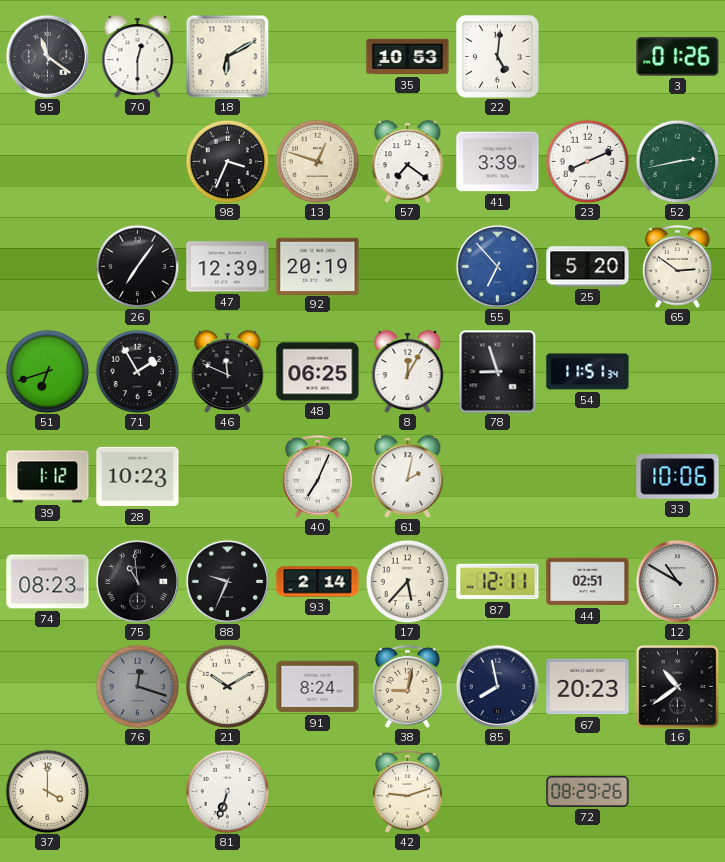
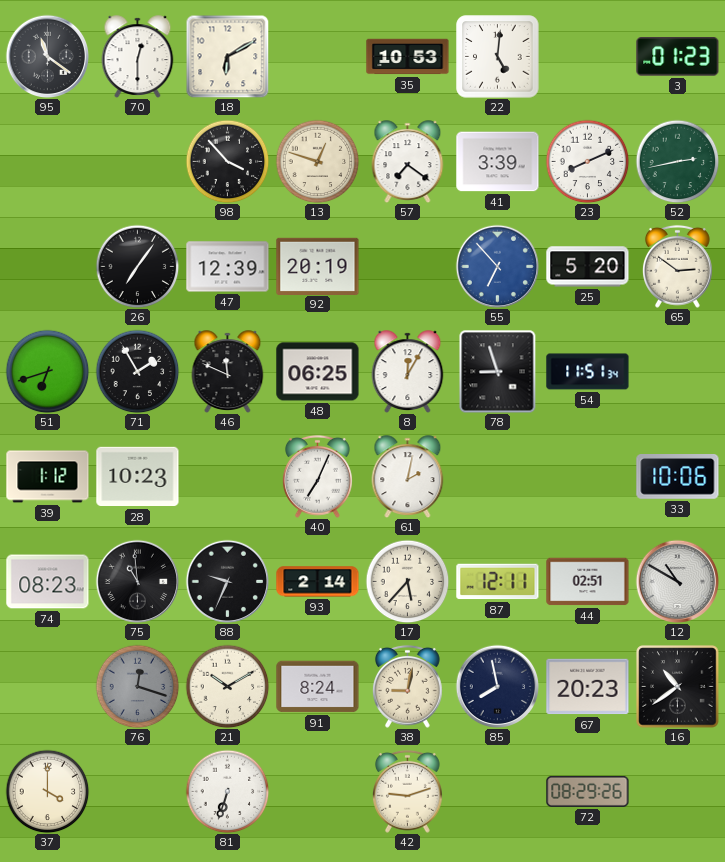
3: 01:26 -> 01:23 (678, 57)
98: 3:34 -> 3:53 (227, 161)
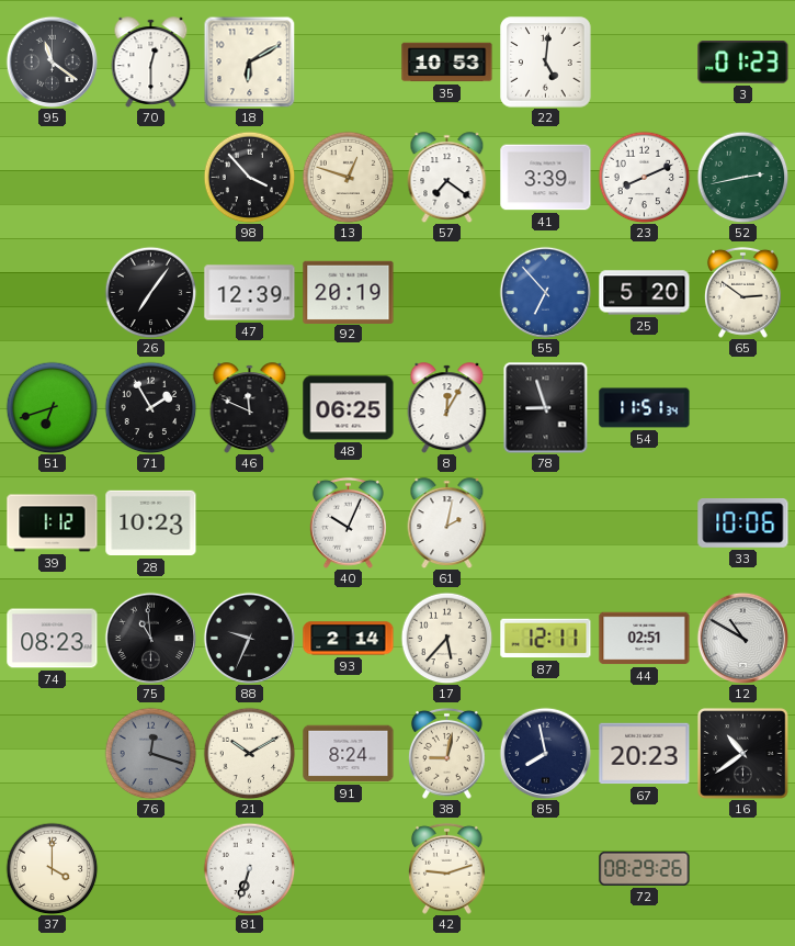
40: 7:04 -> 10:04 (349, 522)
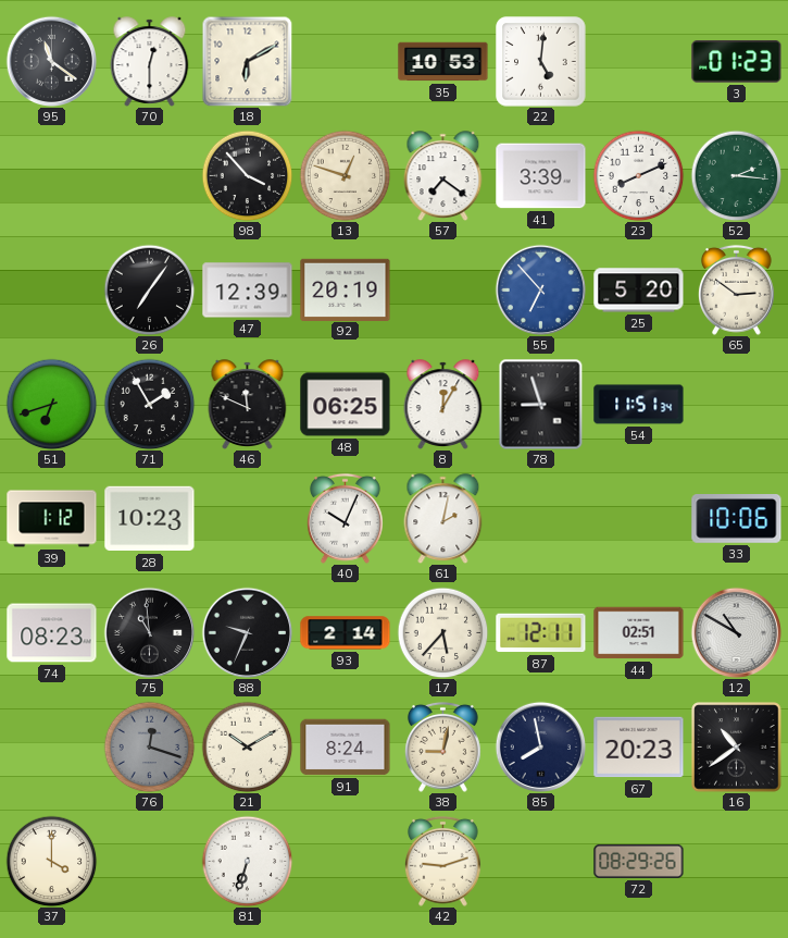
52: 2:43 -> 2:16 (736, 175)
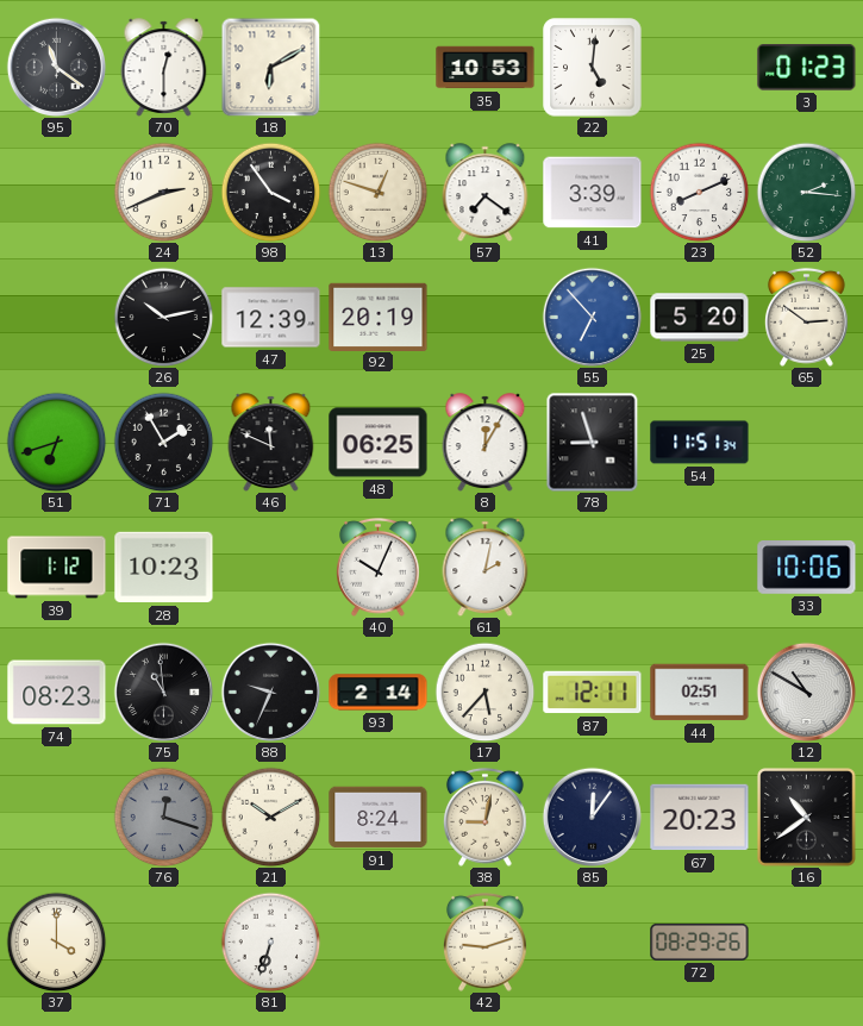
24: none -> 2:41 (163, 192)
98: 3:53 -> 3:54 (270, 192)
26: 7:06 -> 10:13 (163, 317)
85: 7:58 -> 12:06 (592, 817)
